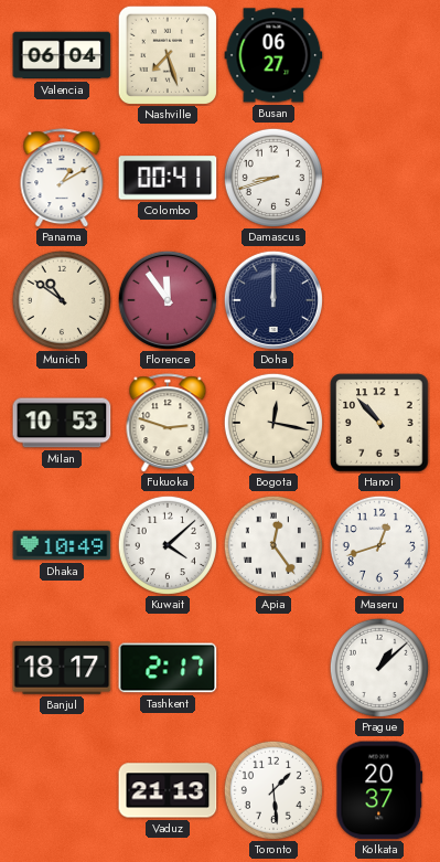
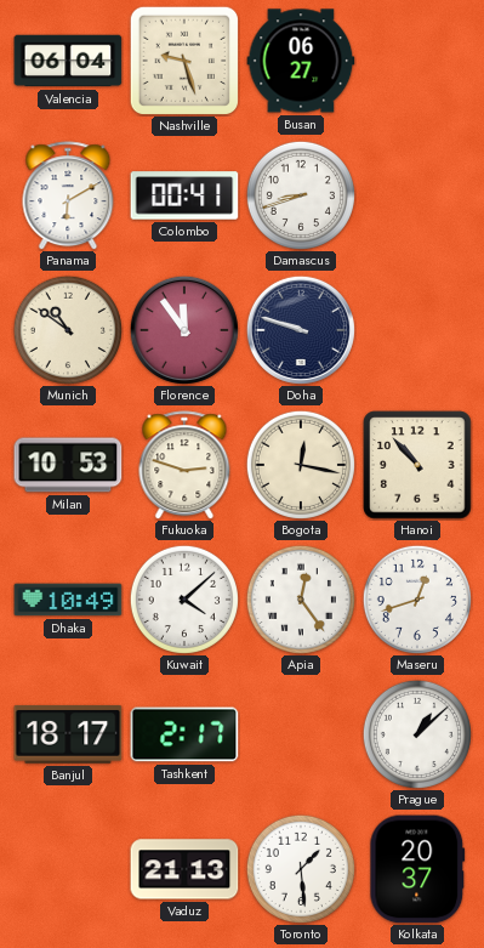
Nashville: 7:27 -> 9:27 (183, 59)
Panama: 1:10 -> 6:10 (68, 195)
Doha: 12:00 -> 9:48 (301, 330)
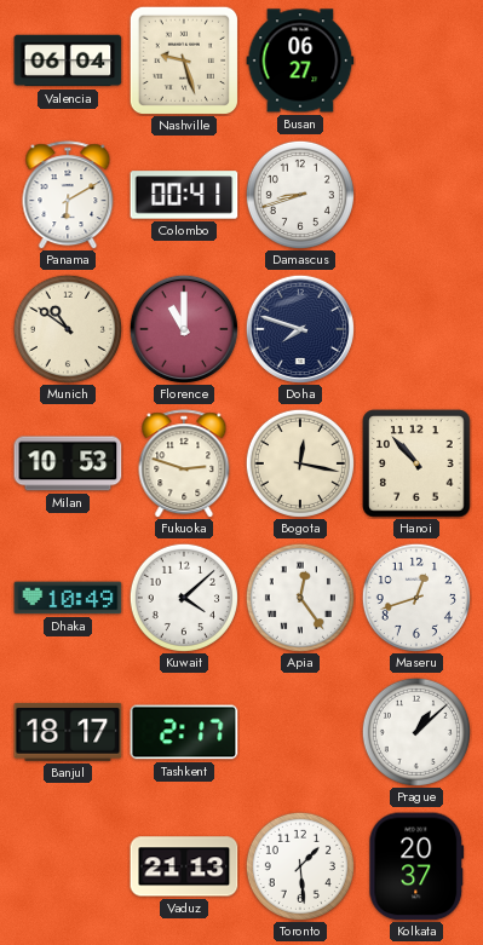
Florence: 11:54 -> 11:00 (184, 329)
Doha: 9:48 -> 7:48 (300, 329)
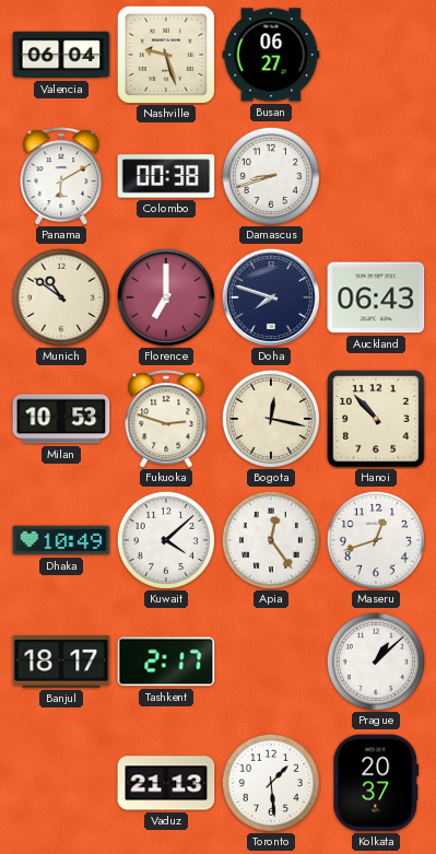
Colombo: 00:41 -> 00:38 (166, 176)
Florence: 11:00 -> 7:00 (166, 297)
Auckland: none -> 06:43 (376, 297)
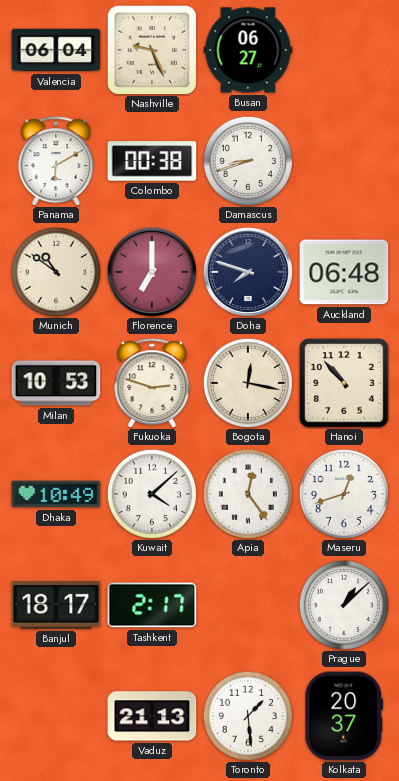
Nashville: 9:27 -> 9:26 (151, 49)
Auckland: 06:43 -> 06:48 (344, 272)
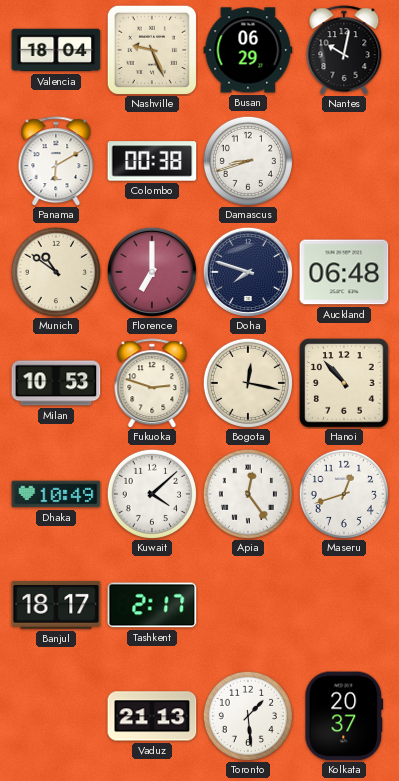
Valencia: 06:04 -> 18:04 (56, 50)
Busan: 06:27 -> 06:29 (248, 50)
Nantes: none -> 10:02 (344, 50)
Prague: 1:08 -> none (344, 605)
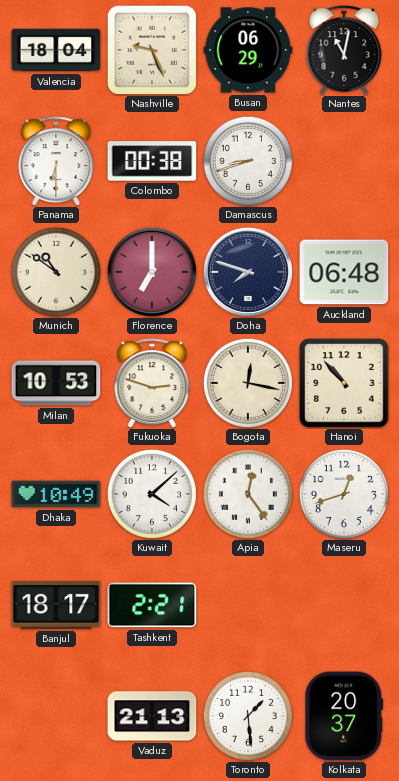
Nantes: 10:02 -> 11:02 (344, 50)
Panama: 6:10 -> 6:30 (56, 161)
Tashkent: 2:17 -> 2:21 (152, 605)
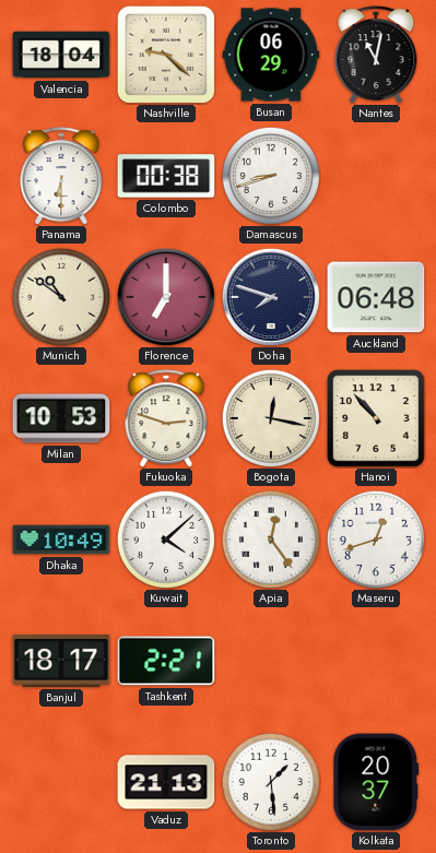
Nashville: 9:26 -> 9:22 (165, 54)
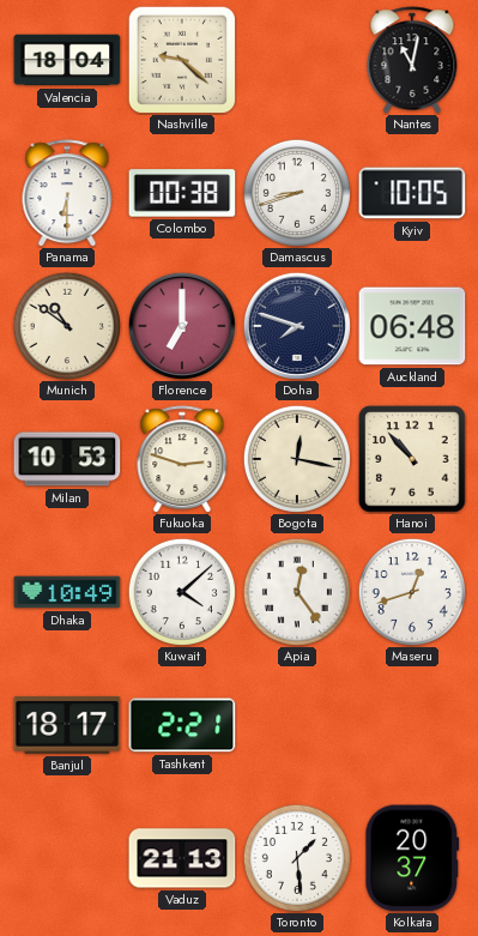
Busan: 06:29 -> none (271, 55)
Kyiv: none -> 10:05 (412, 193)
